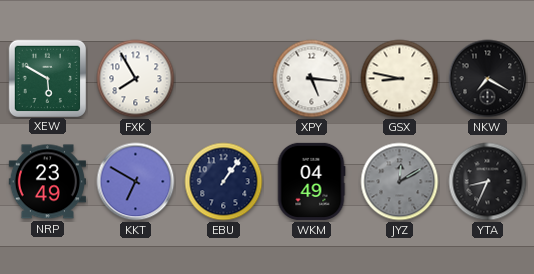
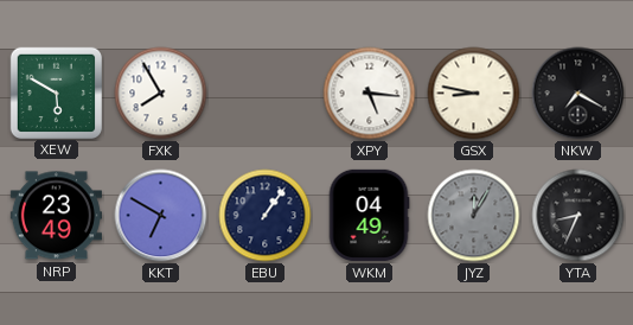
JYZ: 12:10 -> 12:05 (474, 216)
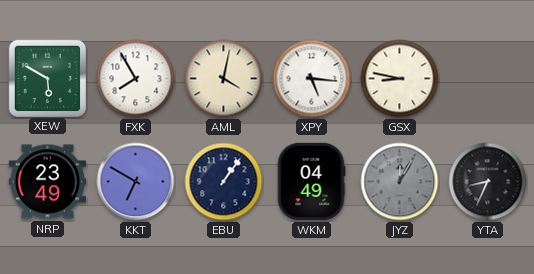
AML: none -> 4:02 (224, 79)
NKW: 7:20 -> none (578, 94)
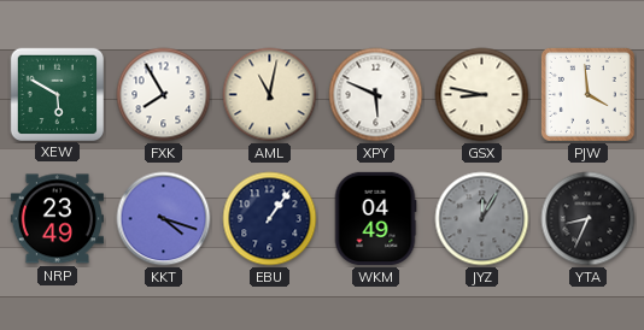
AML: 4:02 -> 11:02 (270, 95)
XPY: 5:16 -> 5:49 (376, 95)
PJW: none -> 3:59 (587, 94)
KKT: 6:50 -> 4:18 (164, 219)
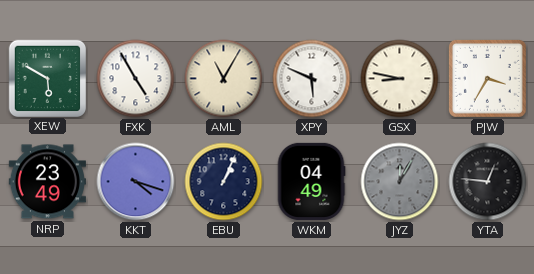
FXK: 7:55 -> 4:55 (136, 79)
AML: 11:02 -> 11:05 (224, 79)
PJW: 3:59 -> 3:35 (487, 78)
EBU: 1:06 -> 1:04 (224, 182)
YTA: 8:34 -> 12:46 (488, 182)
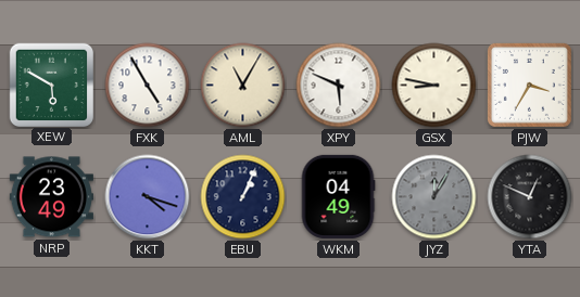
YTA: 12:46 -> 12:49 (530, 197)
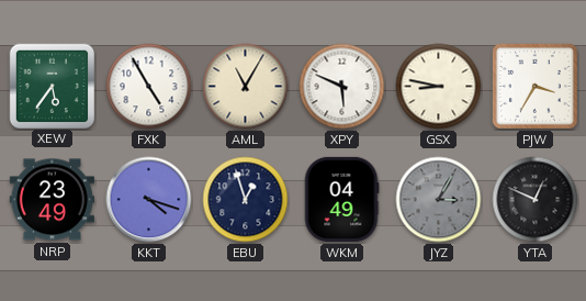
XEW: 5:50 -> 5:36 (52, 86)
EBU: 1:04 -> 12:57 (246, 200)
JYZ: 12:05 -> 3:05 (439, 200)
